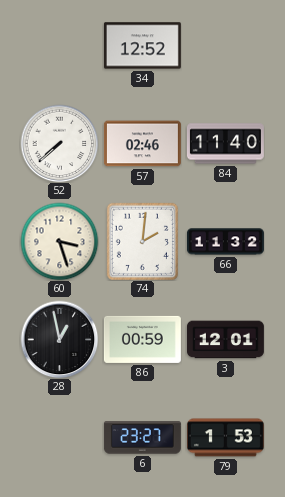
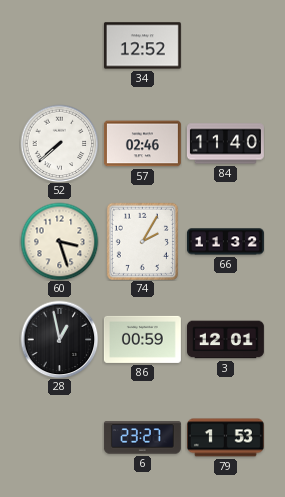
74: 2:01 -> 2:05 (142, 241)
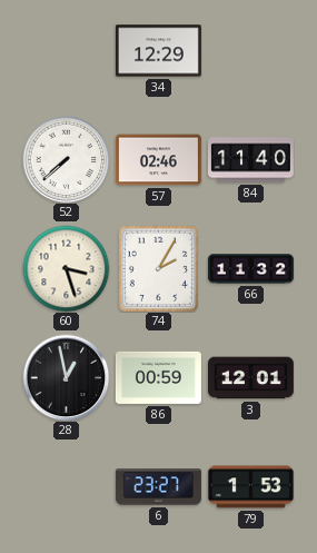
34: 12:52 -> 12:29 (158, 51)
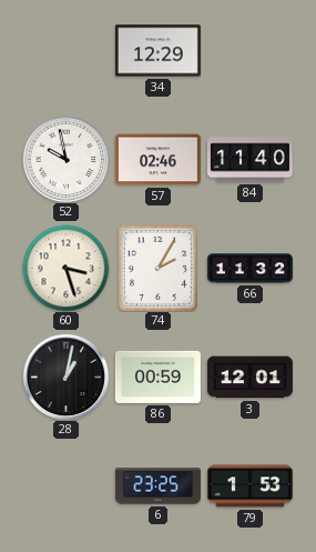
52: 7:38 -> 9:58 (65, 159)
28: 12:58 -> 1:02 (65, 377)
6: 23:27 -> 23:25 (157, 486)
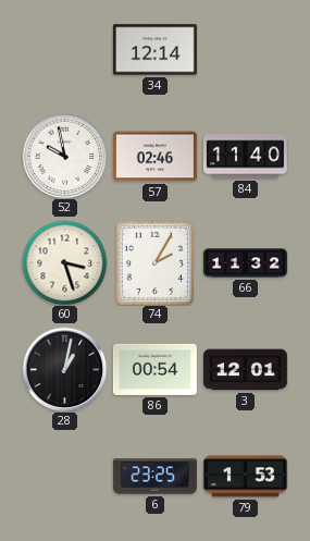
34: 12:29 -> 12:14 (154, 50)
86: 00:59 -> 00:54 (154, 369)
